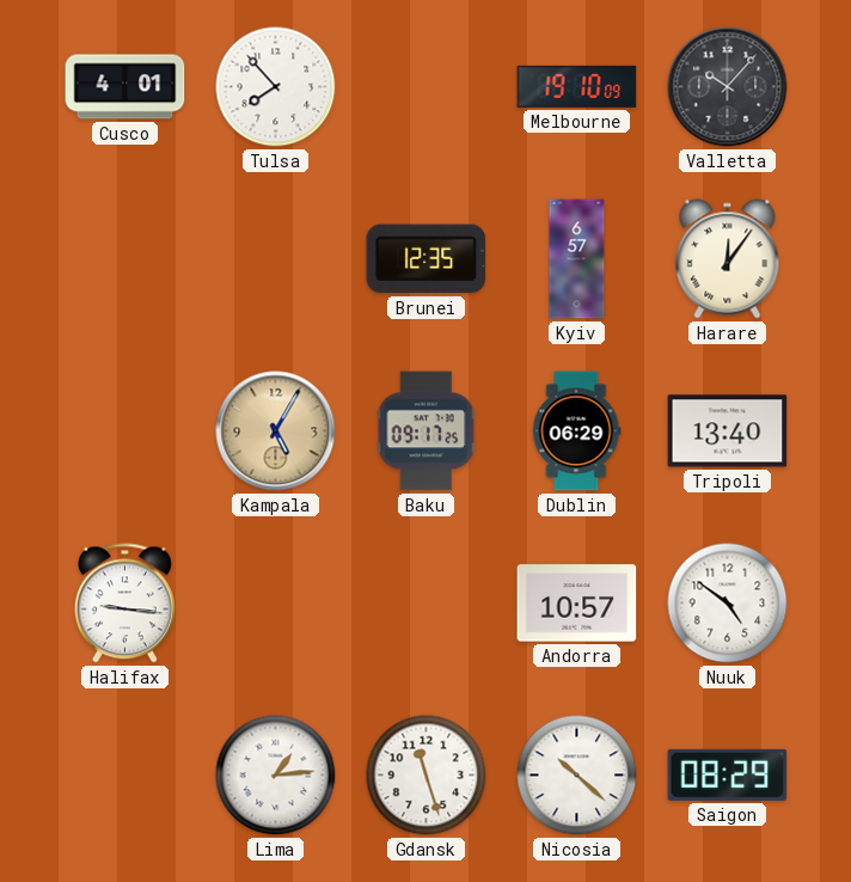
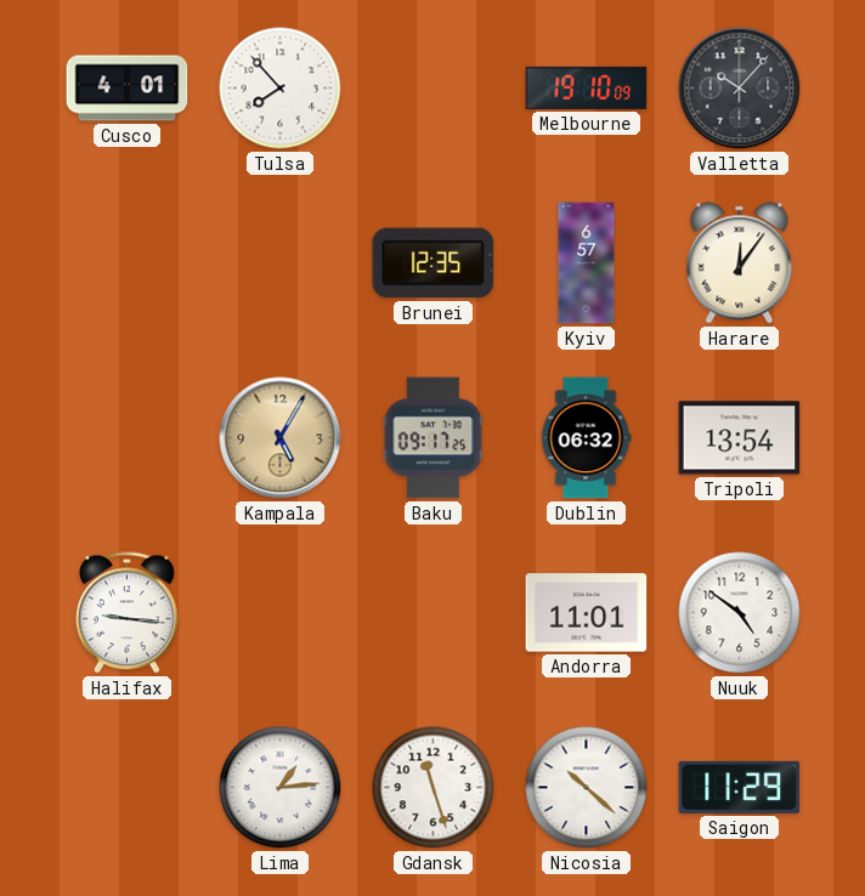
Dublin: 06:29 -> 06:32 (586, 438)
Tripoli: 13:40 -> 13:54 (740, 438)
Andorra: 10:57 -> 11:01 (587, 613)
Saigon: 08:29 -> 11:29 (740, 787)
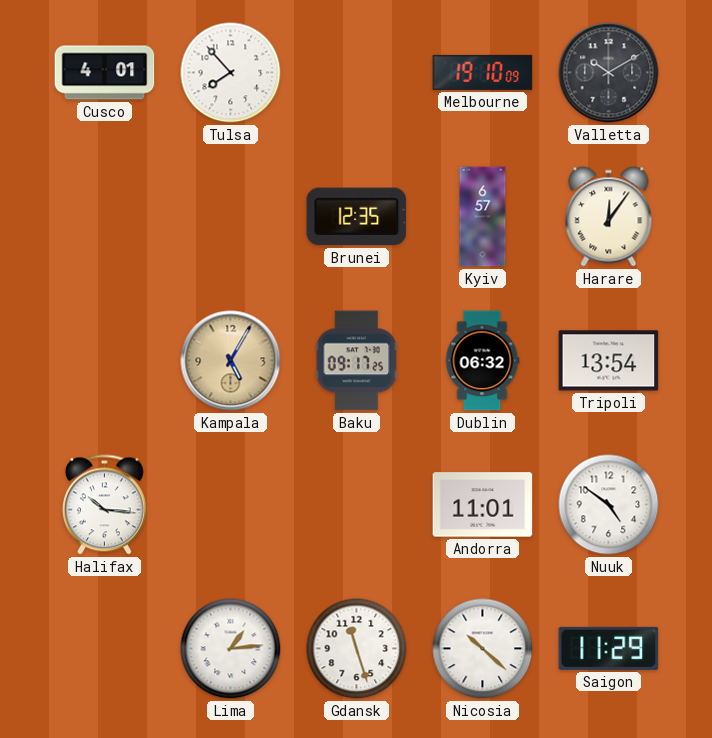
Valletta: 10:07 -> 10:10 (609, 73)
Halifax: 9:16 -> 10:16 (104, 505)
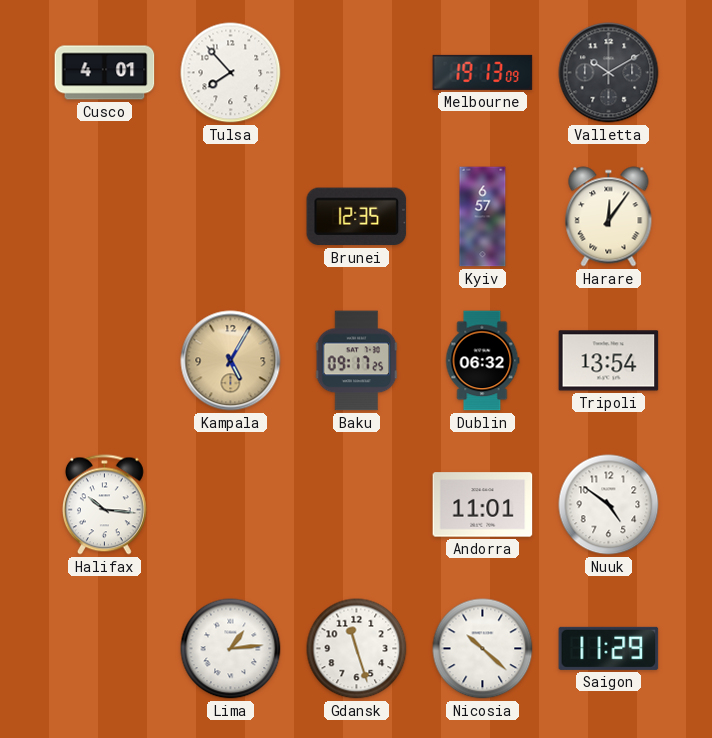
Melbourne: 19:10 -> 19:13 (483, 72)
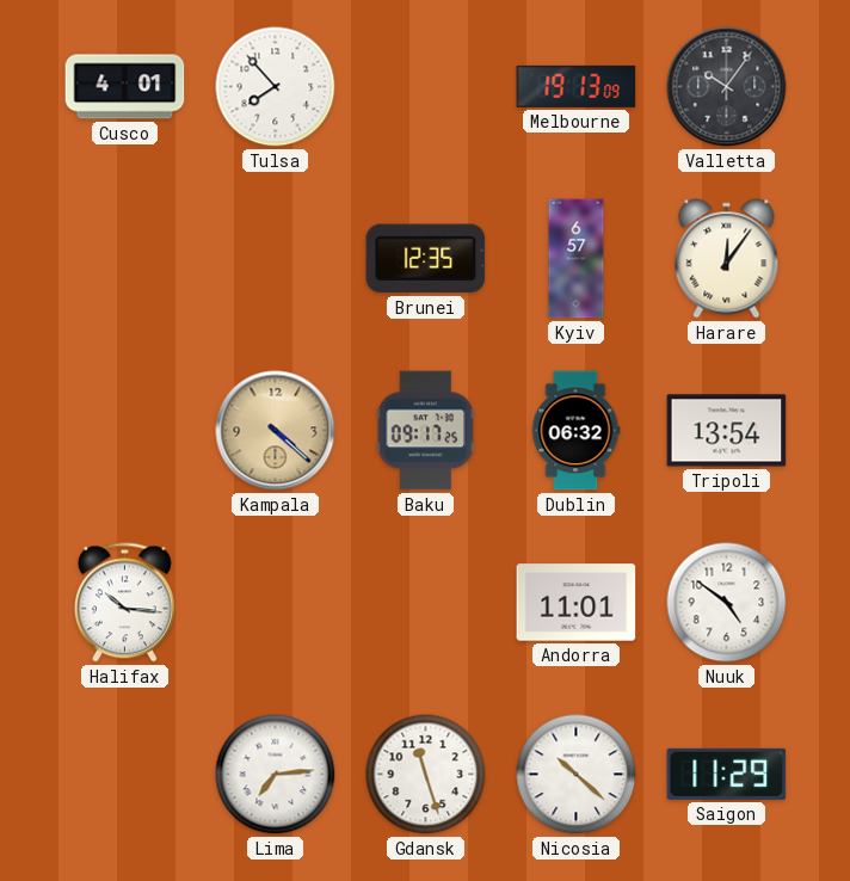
Valletta: 10:10 -> 10:06 (727, 87)
Kampala: 5:05 -> 4:22 (276, 431)
Lima: 1:14 -> 7:14 (276, 775)
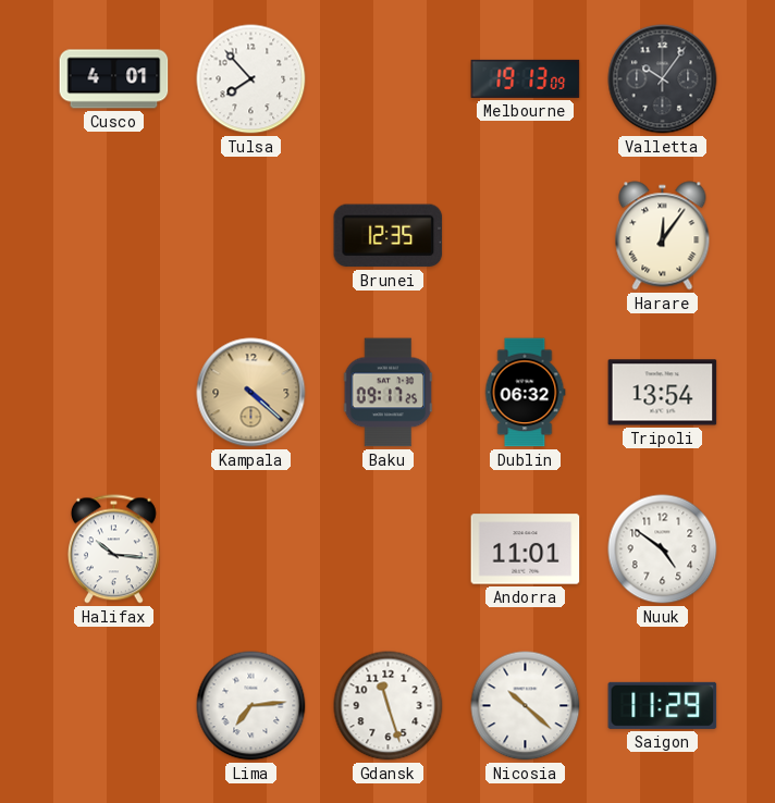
Kyiv: 6:57 -> none (577, 259)
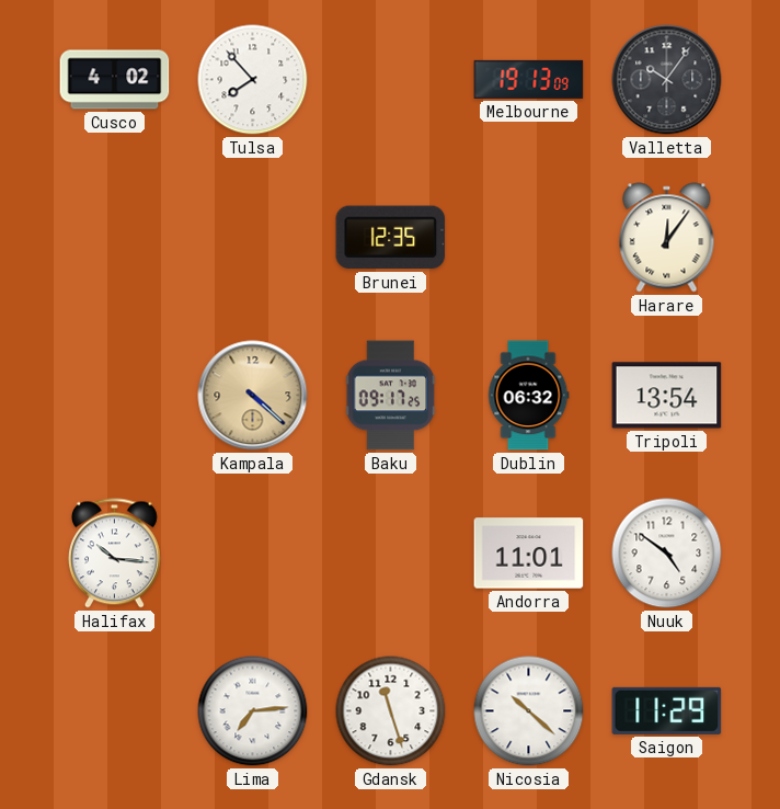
Cusco: 4:01 -> 4:02 (115, 80)
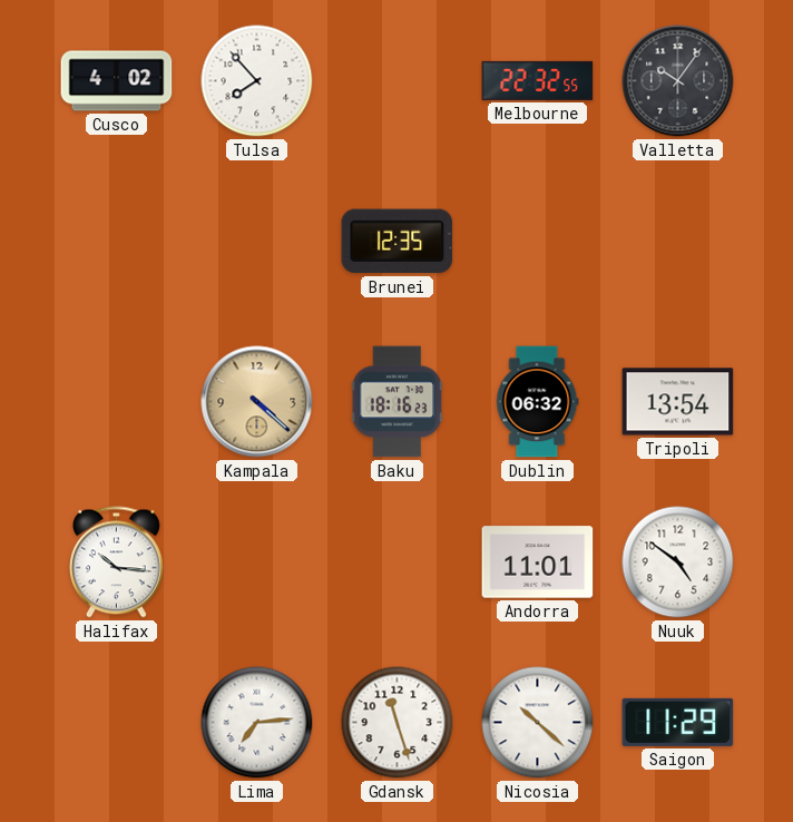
Melbourne: 19:13 -> 22:32 (538, 80)
Harare: 12:06 -> none (667, 238)
Baku: 09:17 -> 18:16 (398, 402)
